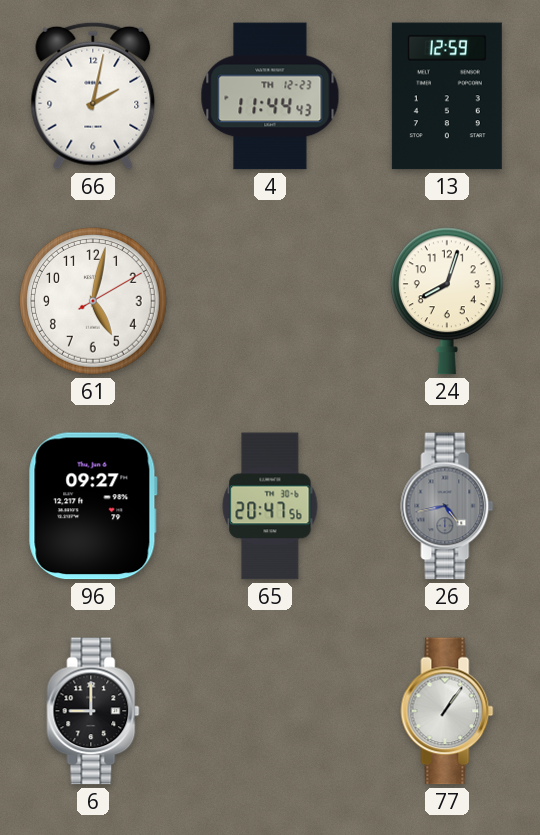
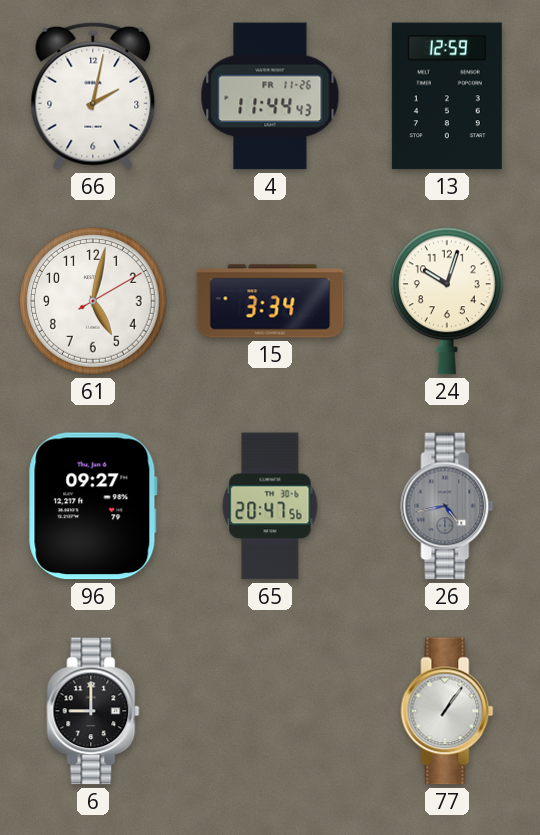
4 date: TH 12-23 -> FR 11-26 (270, 96)
15: none -> 3:34 (270, 301)
24: 8:03 -> 10:03 (447, 301)
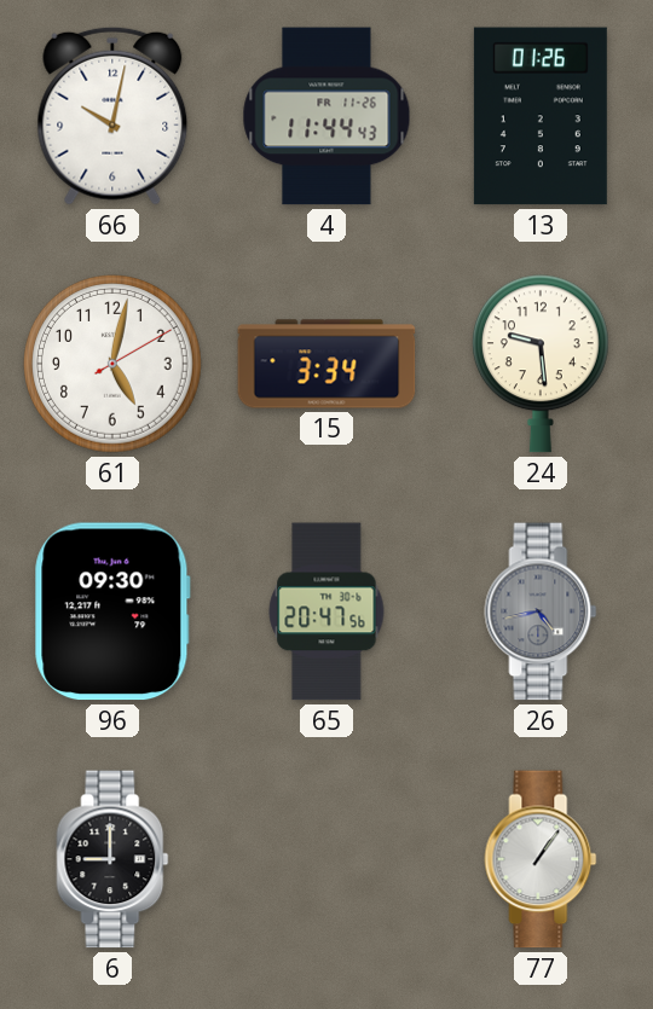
66: 2:02 -> 10:02 (112, 116)
13: 12:59 -> 01:26 (541, 116)
24: 10:03 -> 9:29 (541, 364)
96: 09:27 -> 09:30 (112, 611)
